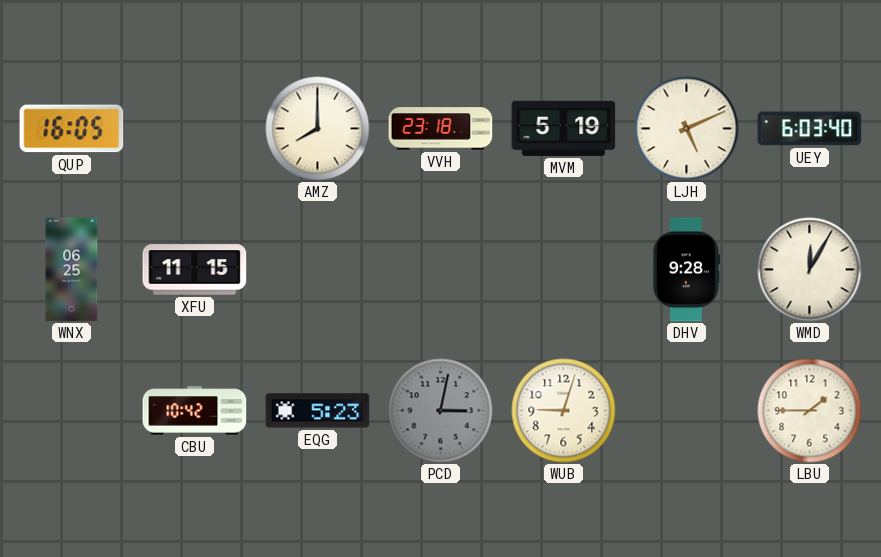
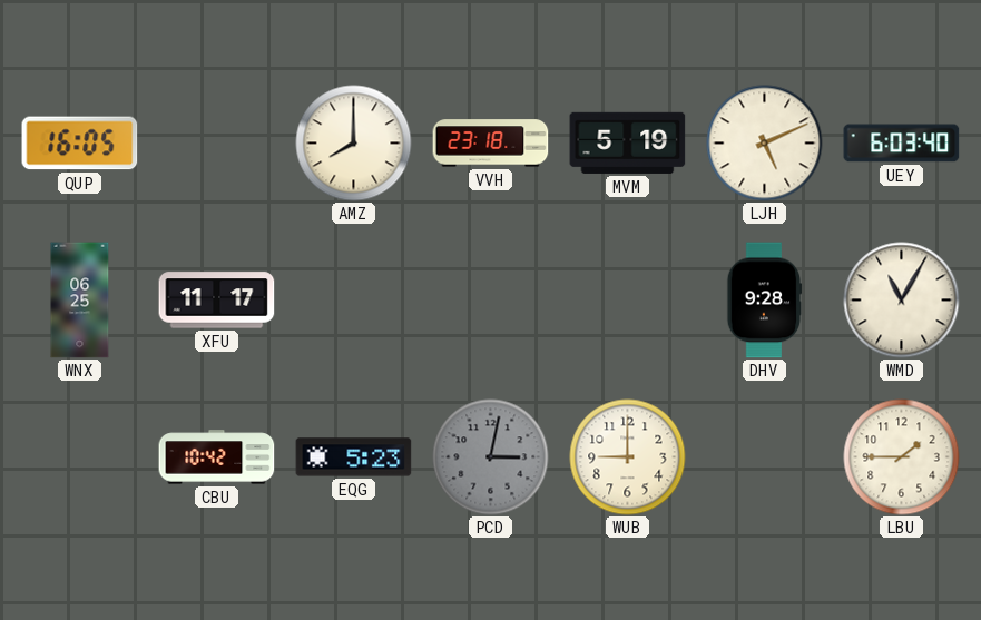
XFU: 11:15 -> 11:17 (217, 301)
WMD: 12:05 -> 11:05 (902, 301)
WUB: 9:03 -> 9:00 (628, 457)
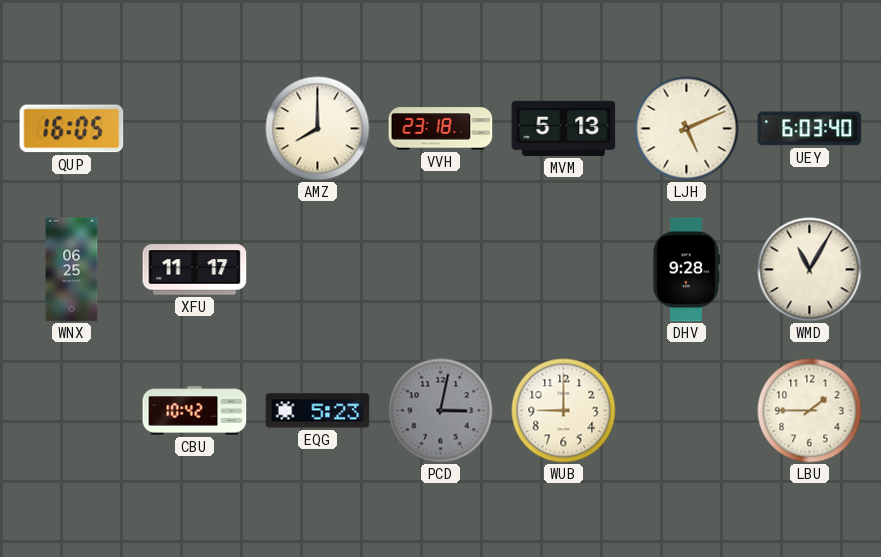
MVM: 5:19 -> 5:13 (564, 128)
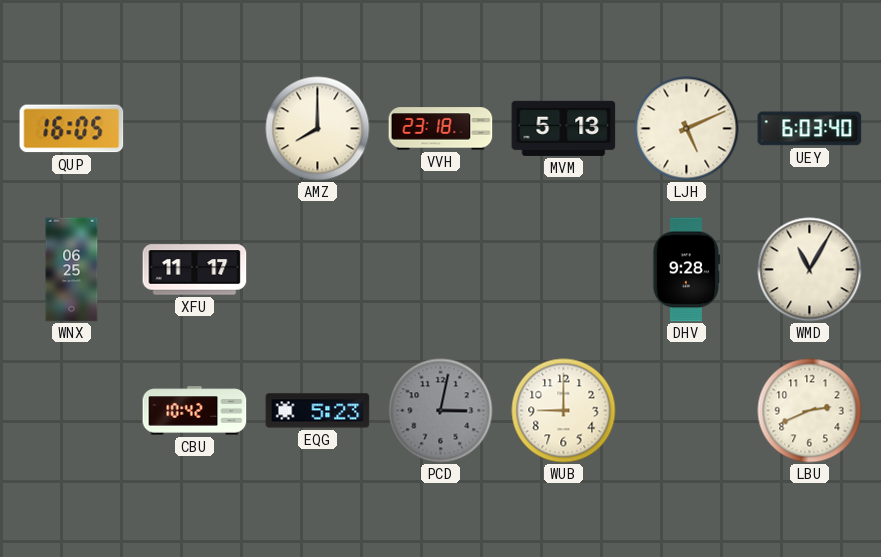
LBU: 1:45 -> 2:41 (810, 411)
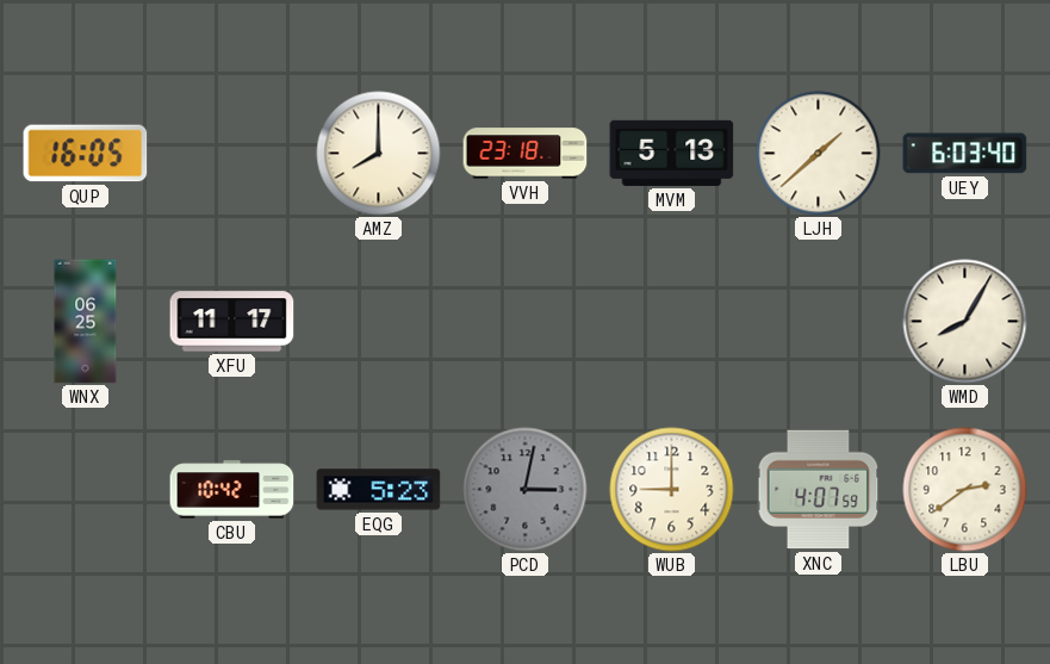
LJH: 5:11 -> 1:38 (819, 154)
DHV: 9:28 -> none (687, 270)
WMD: 11:05 -> 8:05 (965, 322)
XNC: none -> 4:07 (819, 490)
LBU: 2:41 -> 2:39 (965, 490)
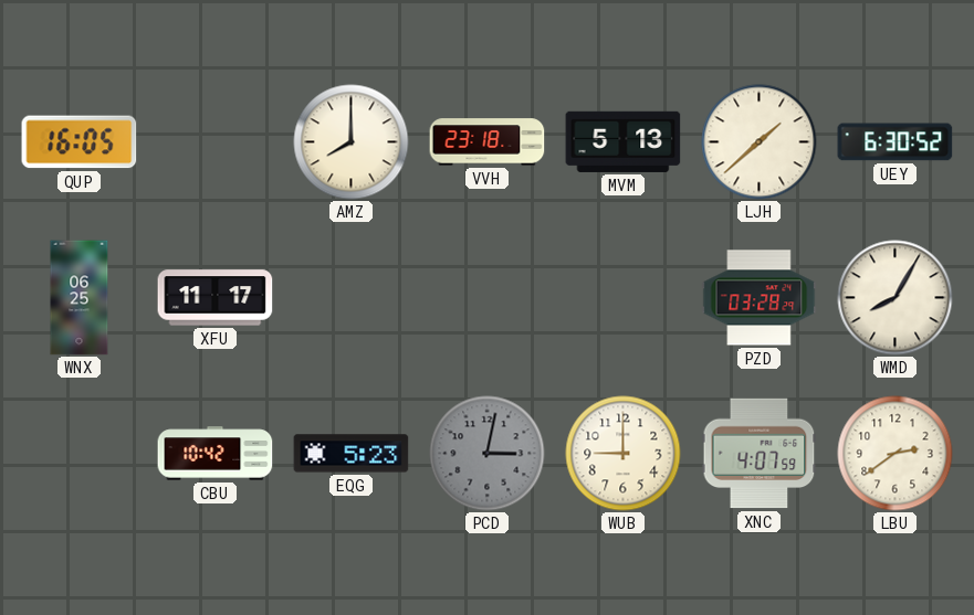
UEY: 6:03 -> 6:30 (896, 142)
PZD: none -> 03:28 (760, 298)
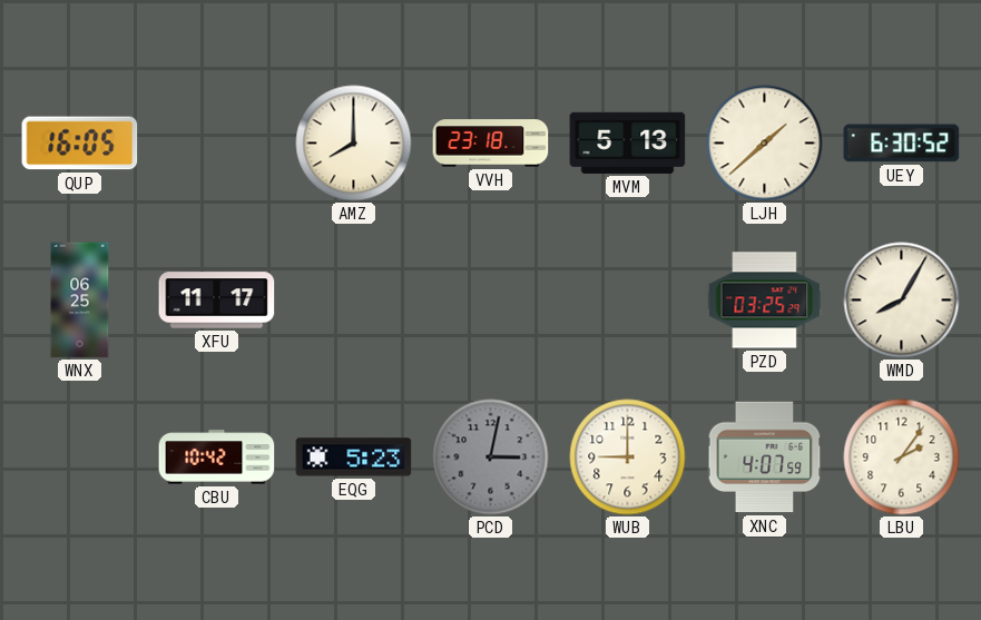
PZD: 03:28 -> 03:25 (765, 301)
LBU: 2:39 -> 2:06 (902, 457)
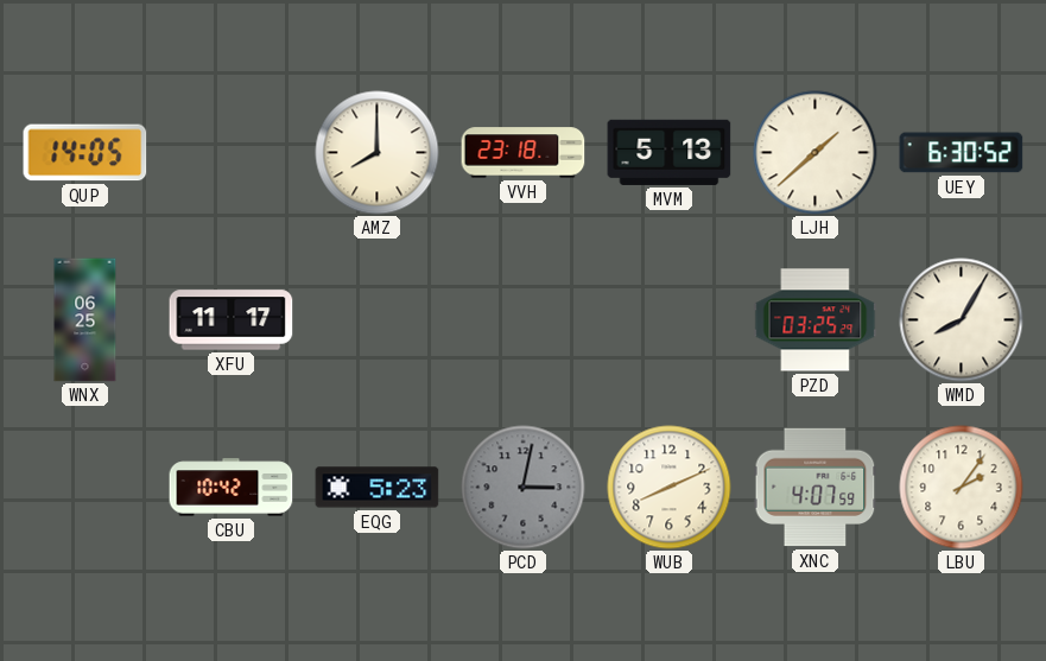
QUP: 16:05 -> 14:05 (85, 153)
WUB: 9:00 -> 8:11 (670, 488)
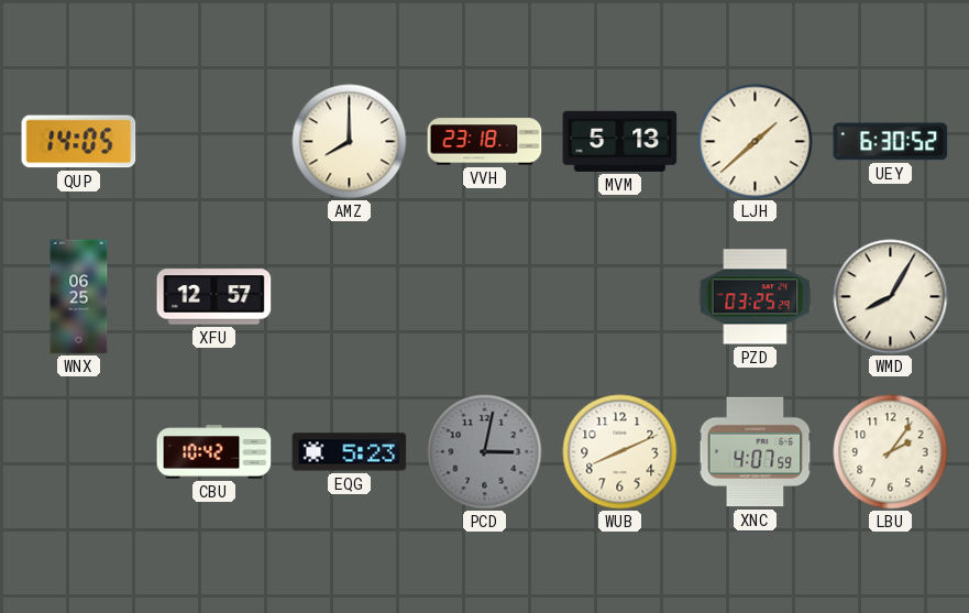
XFU: 11:17 -> 12:57 (214, 297)
